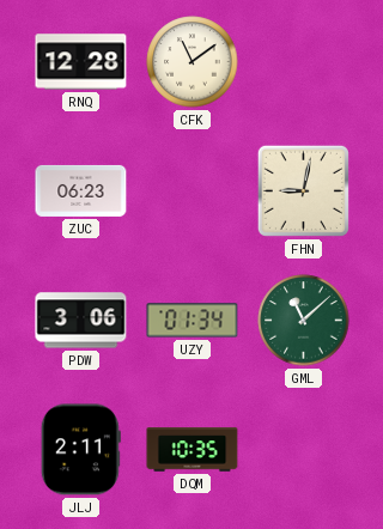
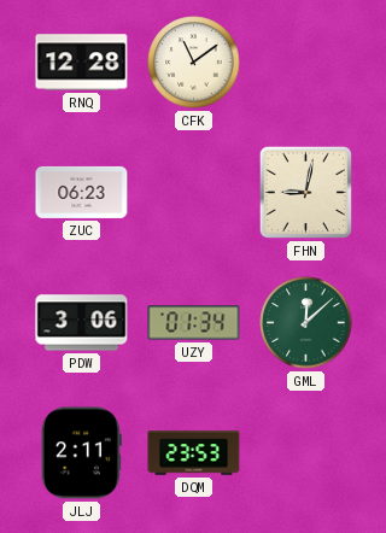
GML: 11:08 -> 12:08 (306, 323)
DQM: 10:35 -> 23:53 (194, 453)
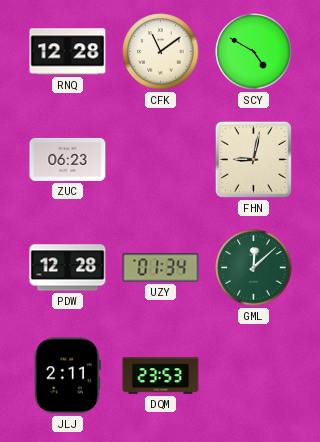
SCY: none -> 4:50 (254, 52)
PDW: 3:06 -> 12:28 (68, 268)
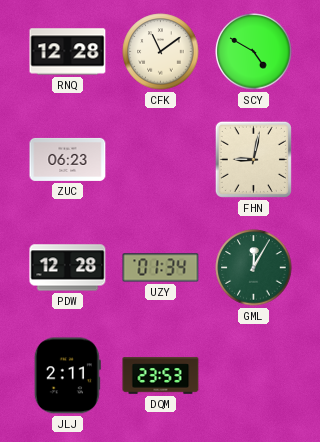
GML: 12:08 -> 12:05 (254, 268)
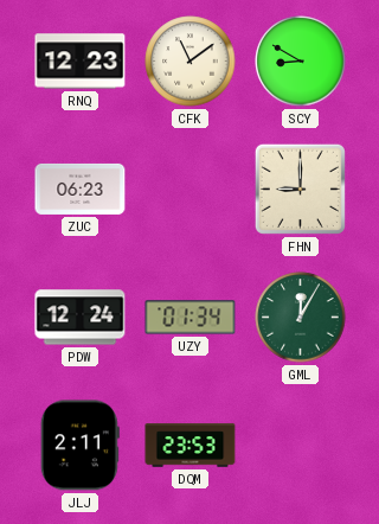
RNQ: 12:28 -> 12:23 (81, 62)
SCY: 4:50 -> 8:50 (301, 62)
FHN: 9:02 -> 9:00 (300, 188)
PDW: 12:28 -> 12:24 (81, 318)
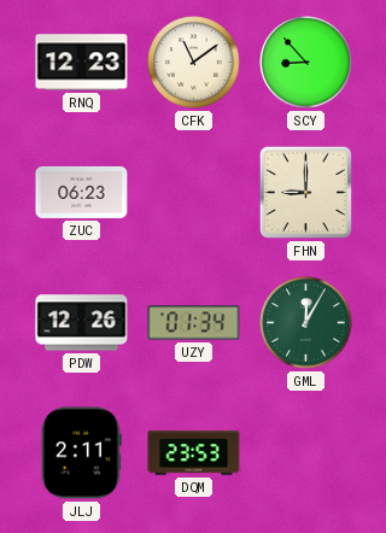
SCY: 8:50 -> 8:53 (306, 63)
PDW: 12:24 -> 12:26 (82, 323)
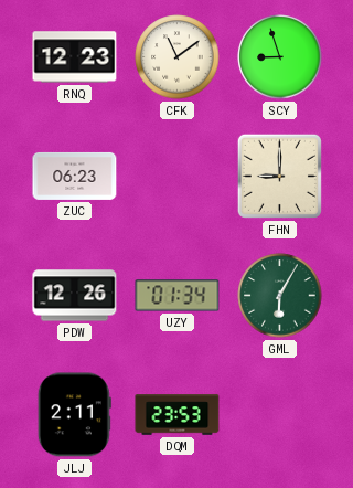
SCY: 8:53 -> 8:57 (280, 57)
GML: 12:05 -> 6:05 (280, 296)
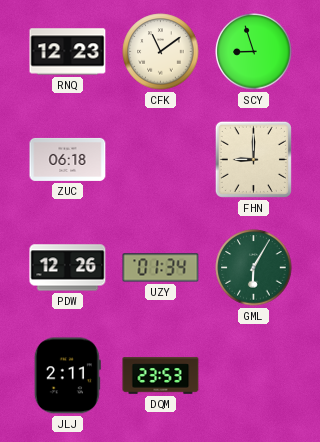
ZUC: 06:23 -> 06:18 (68, 159)
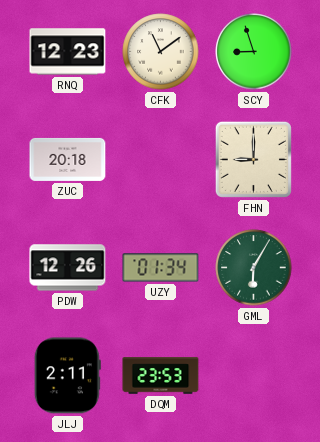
ZUC: 06:18 -> 20:18 (68, 159)
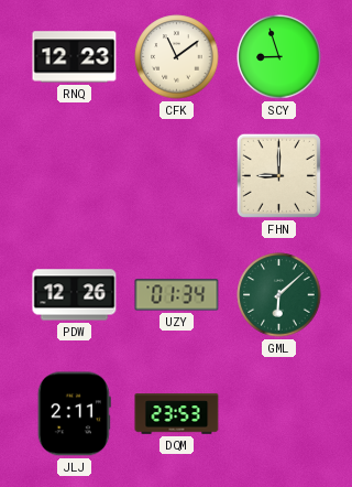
ZUC: 20:18 -> none (68, 159)
GML: 6:05 -> 6:08 (279, 295)
